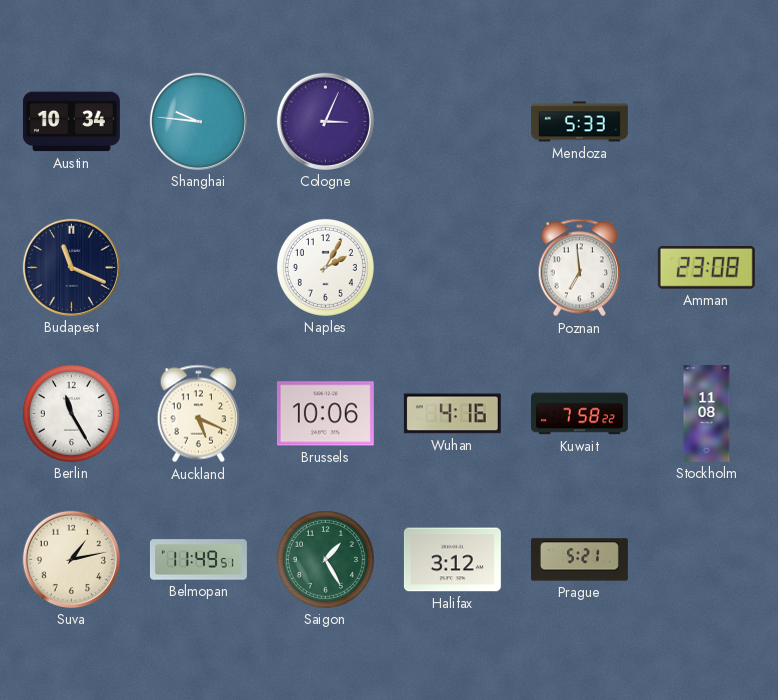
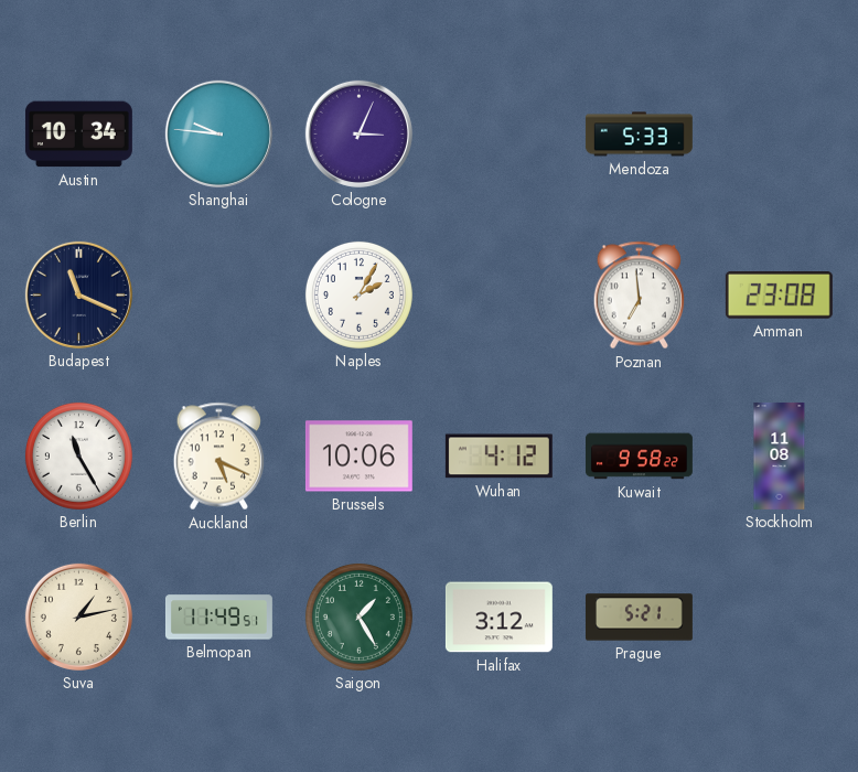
Wuhan: 4:16 -> 4:12 (498, 457)
Kuwait: 7:58 -> 9:58 (639, 457)
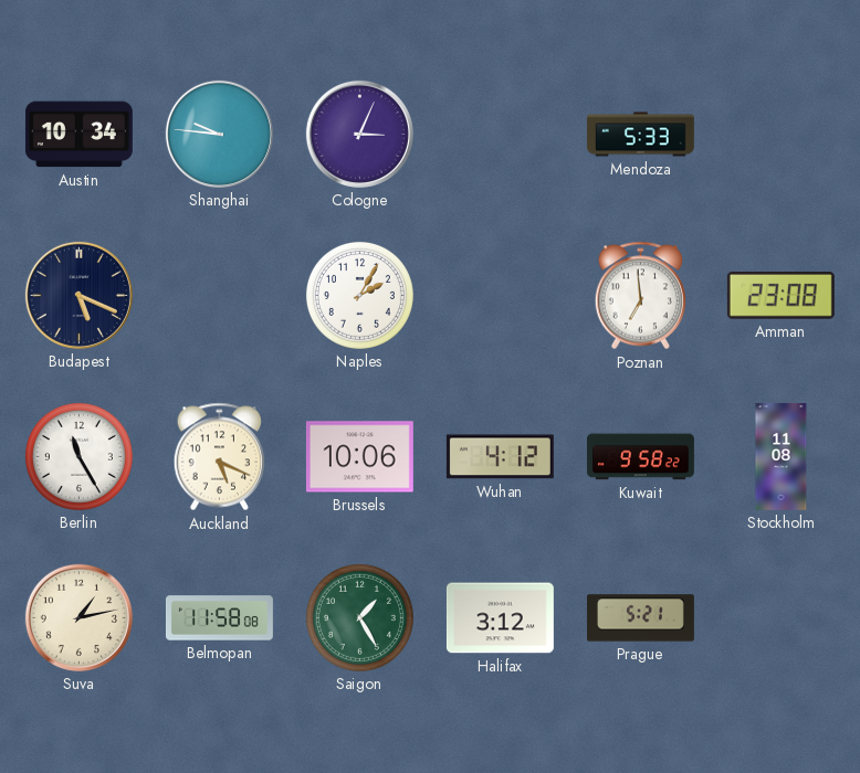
Budapest: 11:19 -> 5:19 (78, 295)
Belmopan: 11:49 -> 11:58 (219, 618)
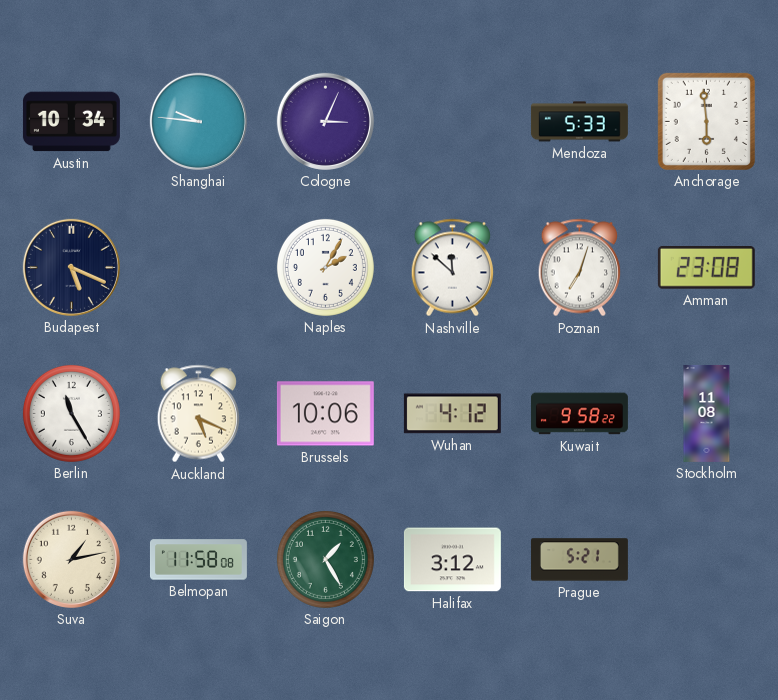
Anchorage: none -> 5:59 (706, 121)
Nashville: none -> 11:52 (453, 268)
Poznan: 6:59 -> 7:03 (580, 268)
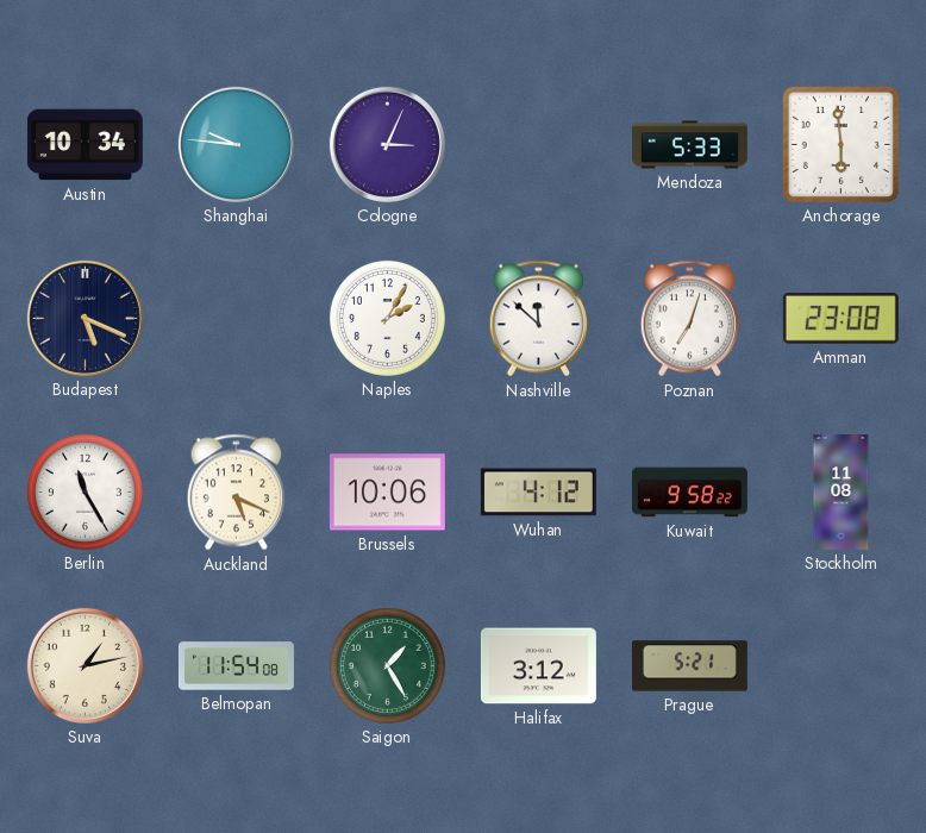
Belmopan: 11:58 -> 11:54 (236, 666)
